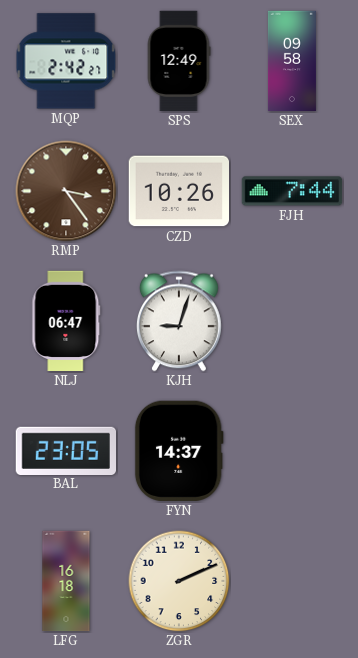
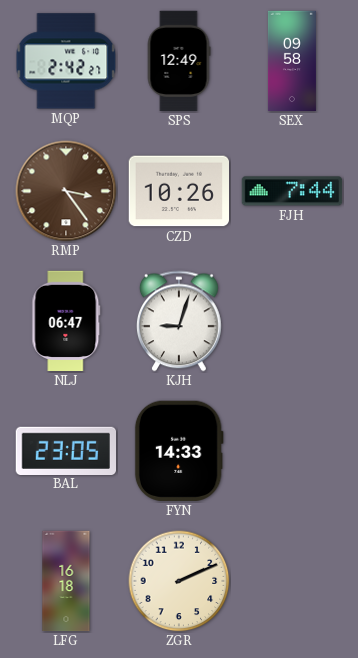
FYN: 14:37 -> 14:33 (179, 451)
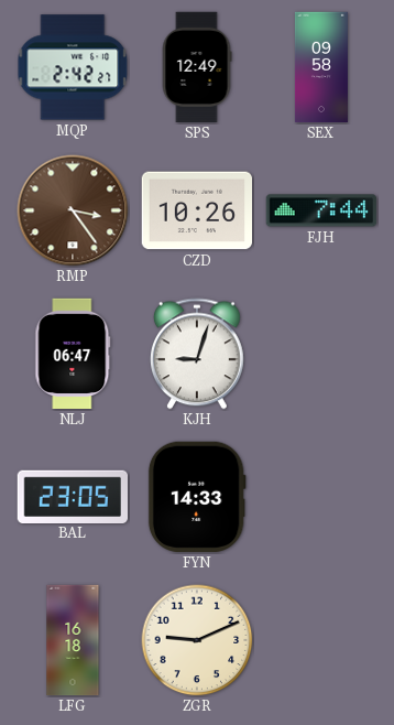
ZGR: 2:11 -> 9:11 (197, 640)
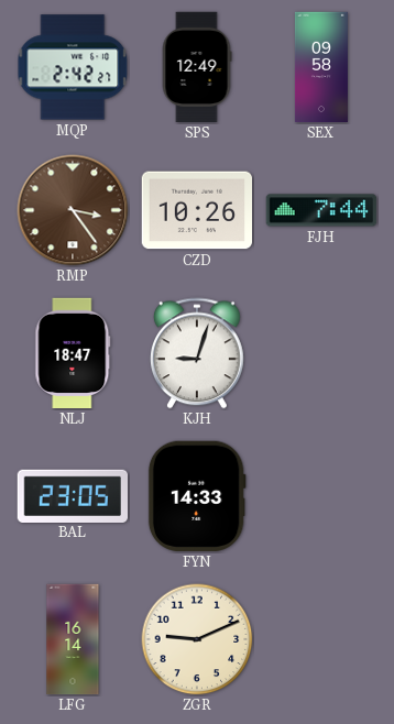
NLJ: 06:47 -> 18:47 (73, 353)
LFG: 16:18 -> 16:14 (73, 639)
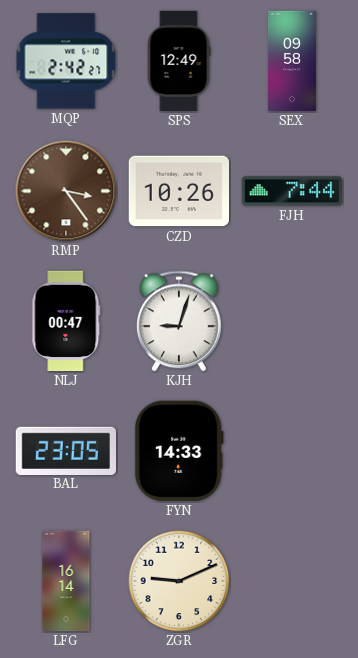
NLJ: 18:47 -> 00:47 (66, 321)
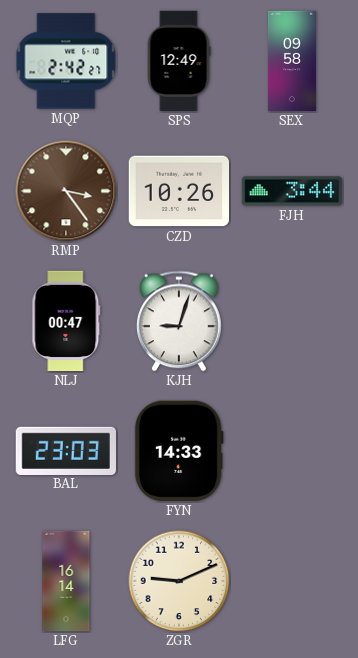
FJH: 7:44 -> 3:44 (292, 191)
BAL: 23:05 -> 23:03 (65, 450)
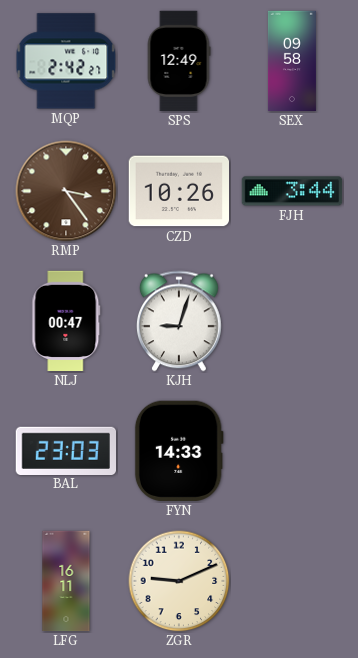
LFG: 16:14 -> 16:11 (66, 581)
